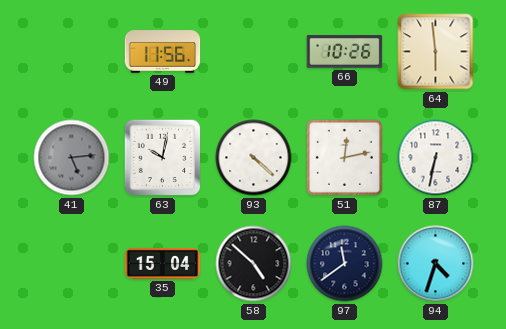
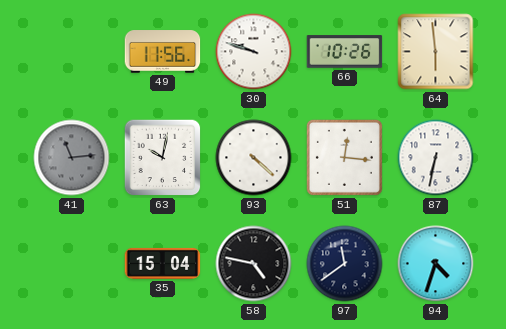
30: none -> 9:48 (254, 52)
41: 5:14 -> 11:14 (72, 158)
51: 12:13 -> 12:16 (344, 157)
58: 4:52 -> 4:47 (254, 264)
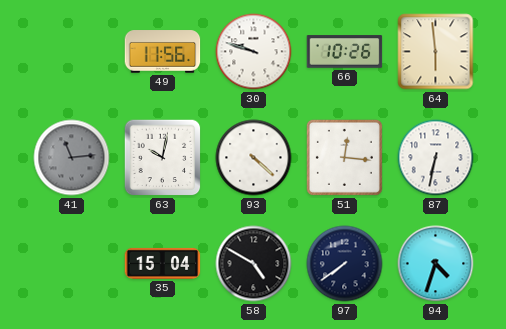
58: 4:47 -> 4:50 (254, 264)
97: 11:39 -> 7:39 (345, 264)
